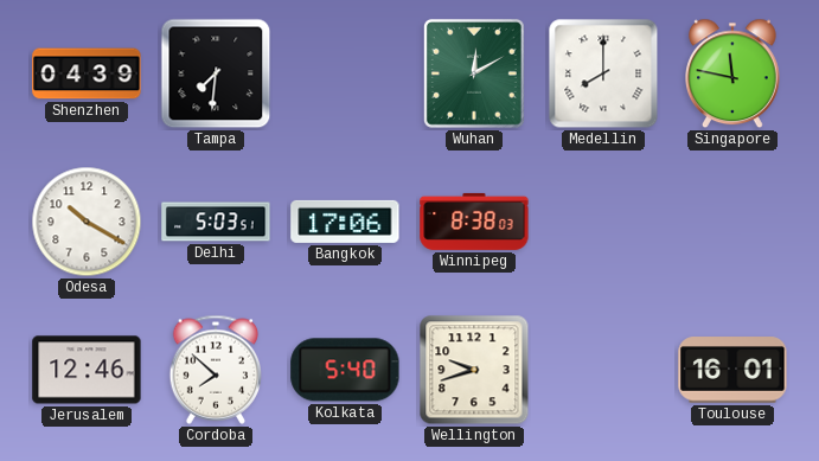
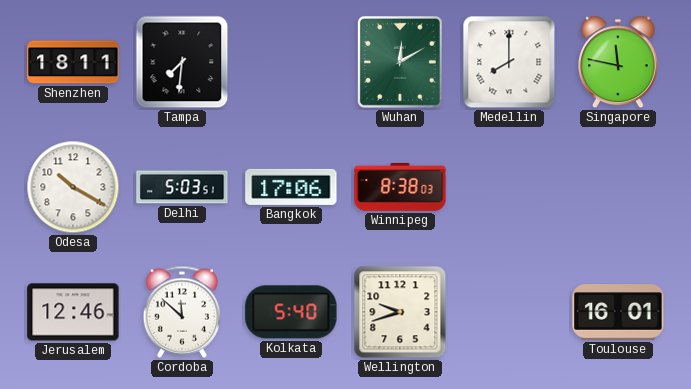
Shenzhen: 04:39 -> 18:11 (73, 62)
Cordoba: 7:52 -> 11:52 (182, 312)
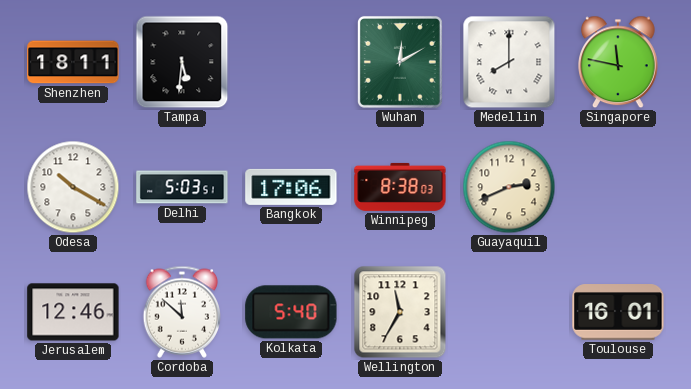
Tampa: 7:31 -> 5:31 (182, 62)
Guayaquil: none -> 2:41 (509, 187)
Wellington: 9:42 -> 11:35 (400, 312)
